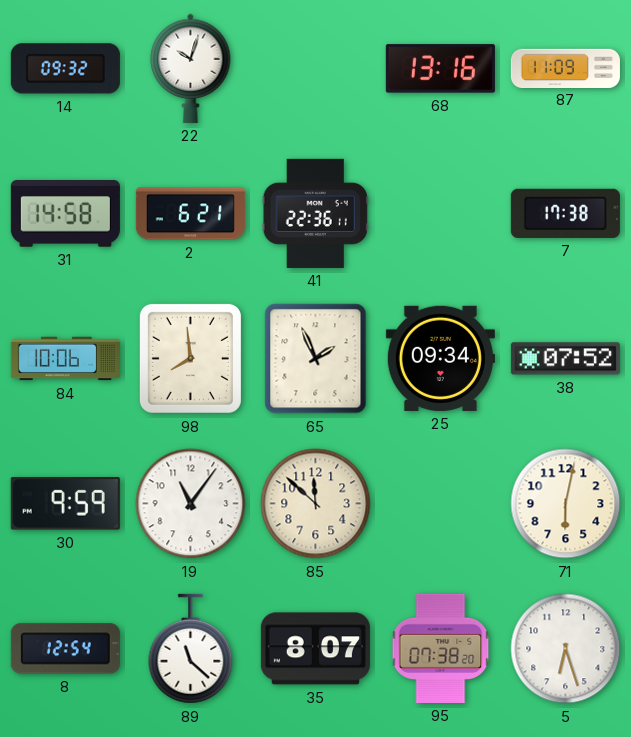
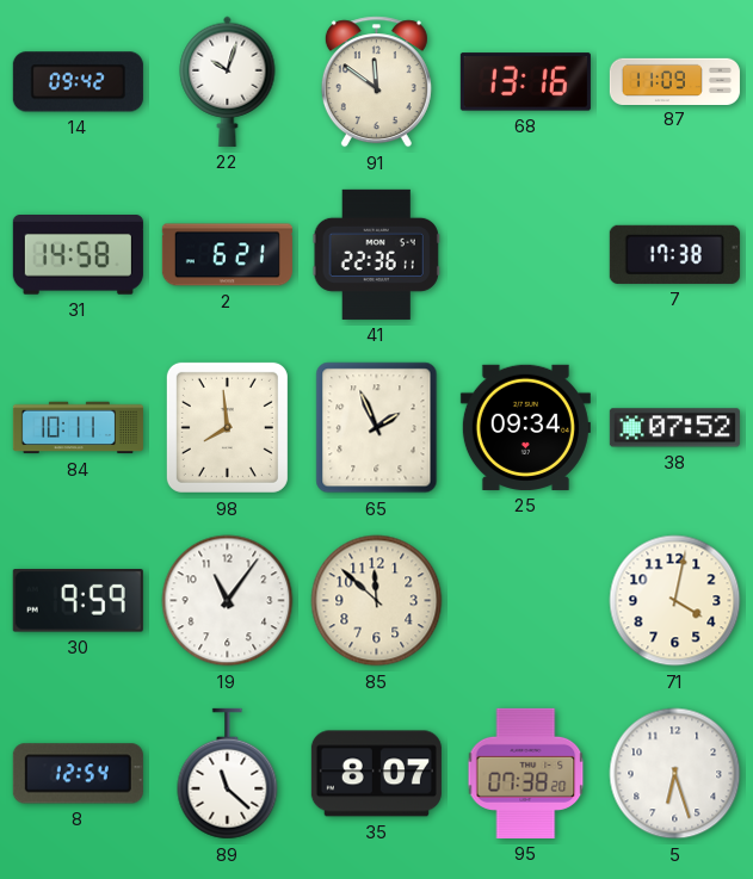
14: 09:32 -> 09:42 (78, 82)
91: none -> 11:51 (376, 82)
84: 10:06 -> 10:11 (78, 428)
71: 6:02 -> 4:02 (675, 601)
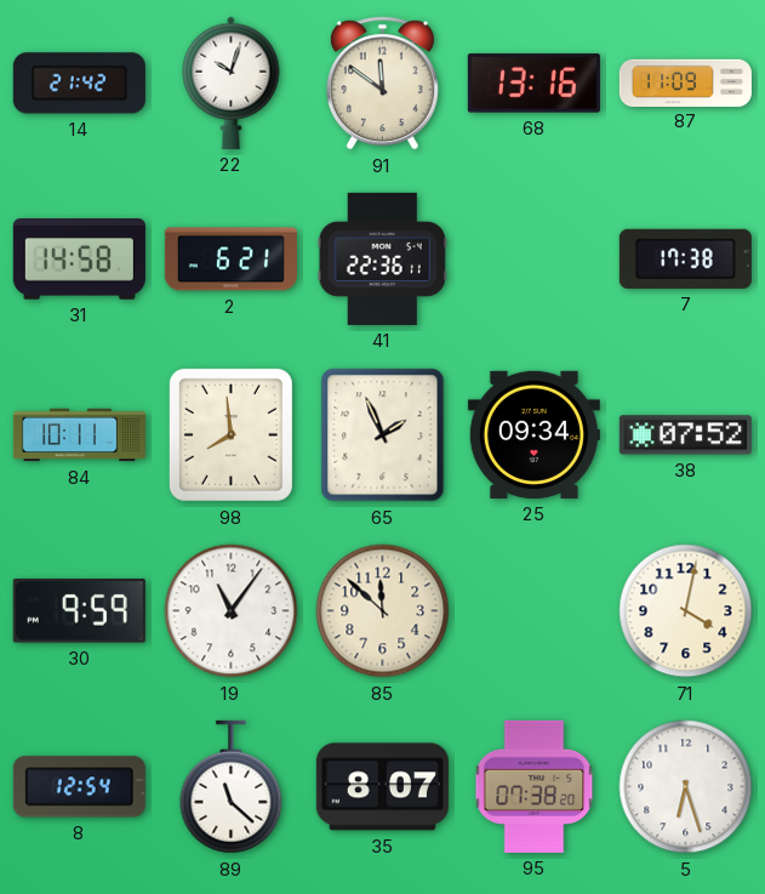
14: 09:42 -> 21:42 (79, 84)
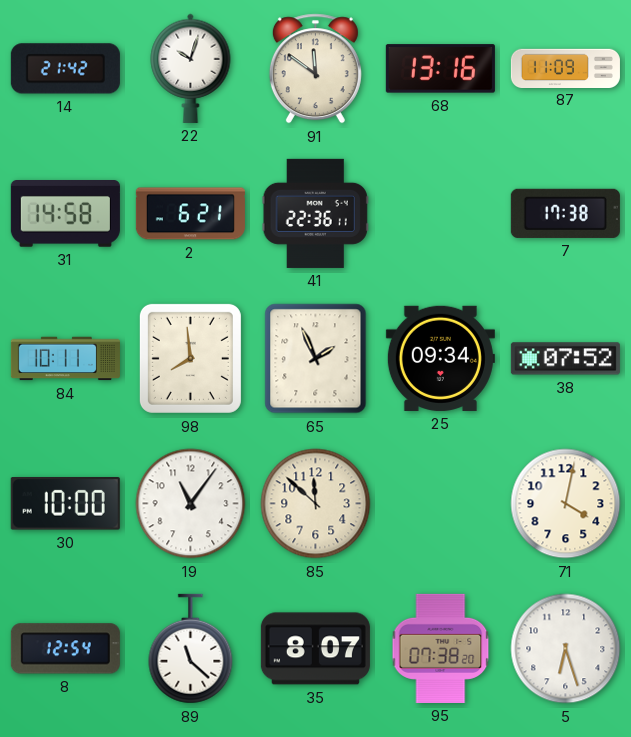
30: 9:59 -> 10:00 (65, 504)
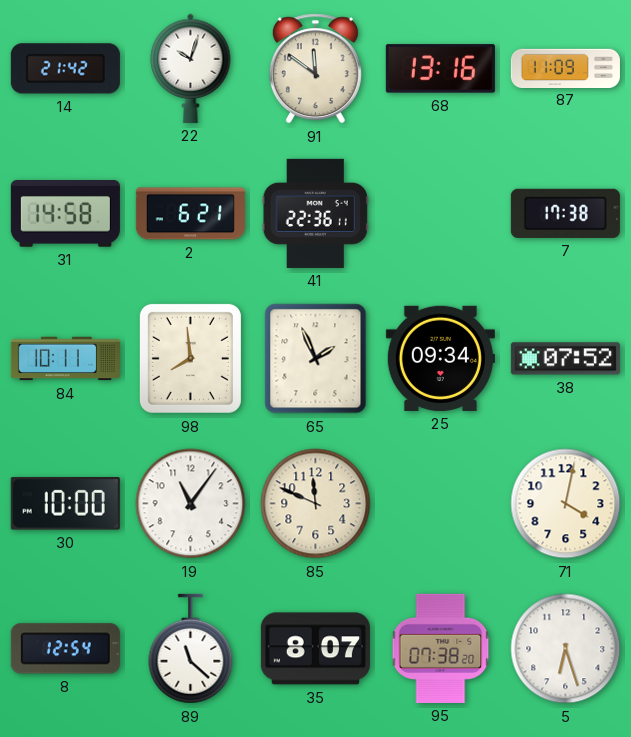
85: 11:52 -> 11:49 (316, 504)
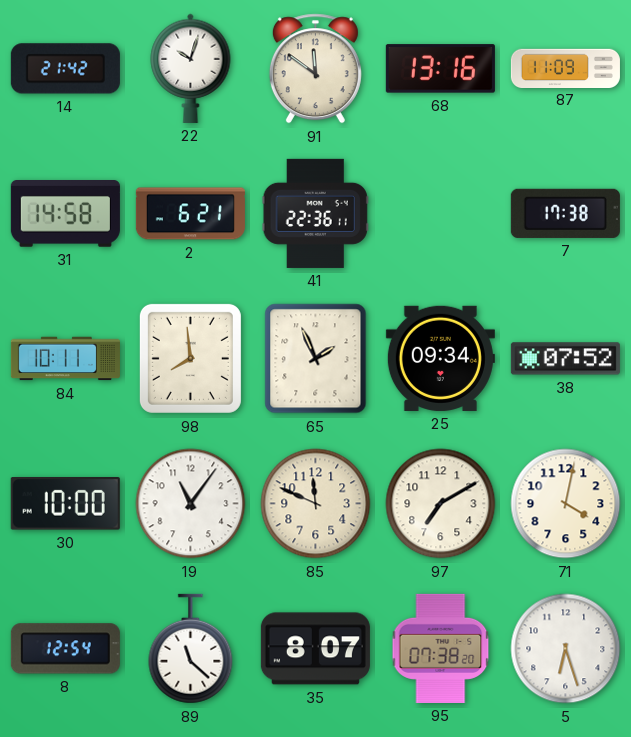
97: none -> 7:10 (441, 504)
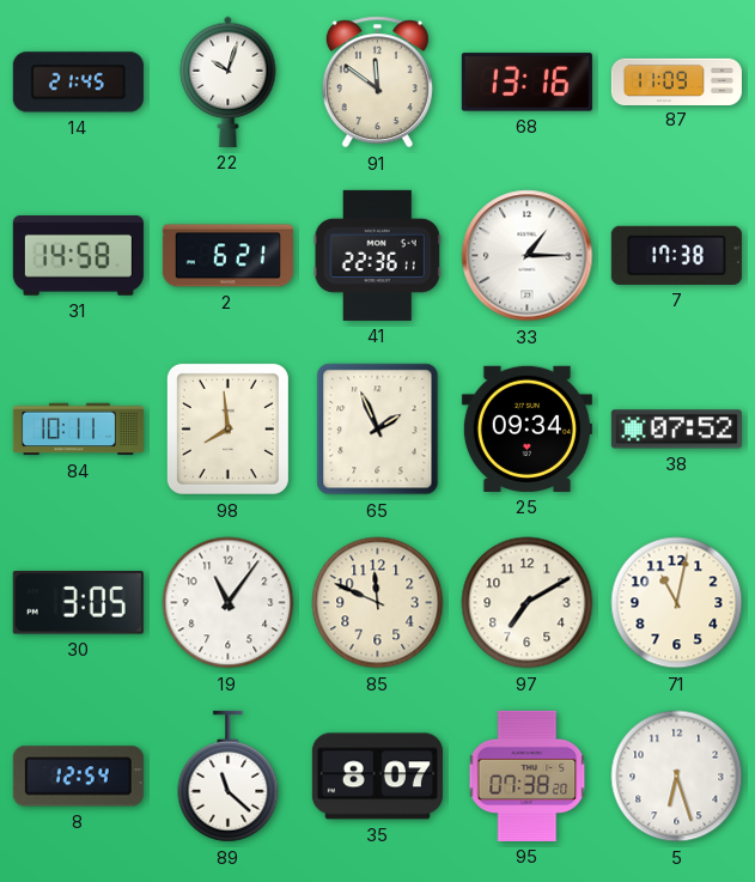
14: 21:42 -> 21:45 (78, 83)
33: none -> 1:15 (528, 256)
30: 10:00 -> 3:05 (78, 603)
71: 4:02 -> 11:02 (677, 603)
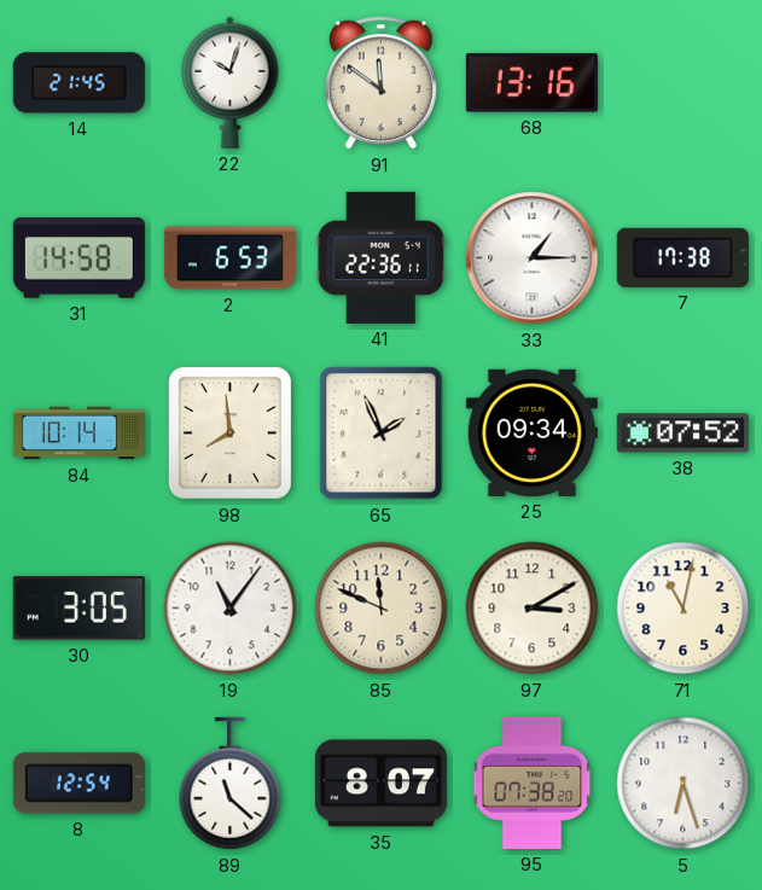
87: 11:09 -> none (676, 81)
2: 6:21 -> 6:53 (229, 258)
84: 10:11 -> 10:14 (78, 434)
97: 7:10 -> 3:10 (533, 609)
